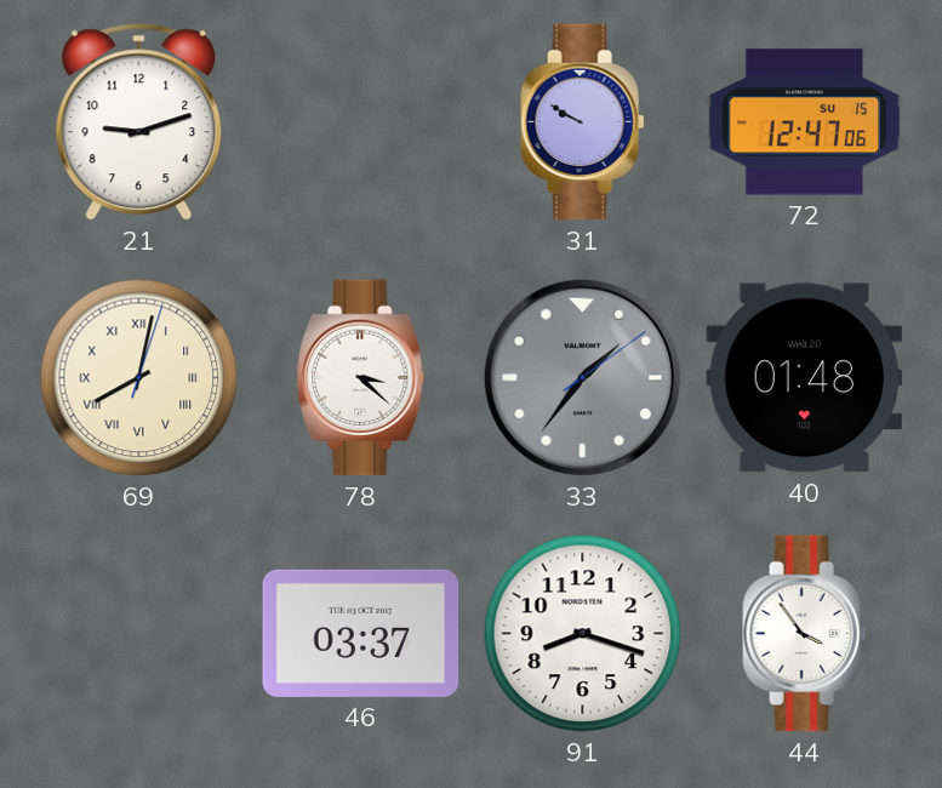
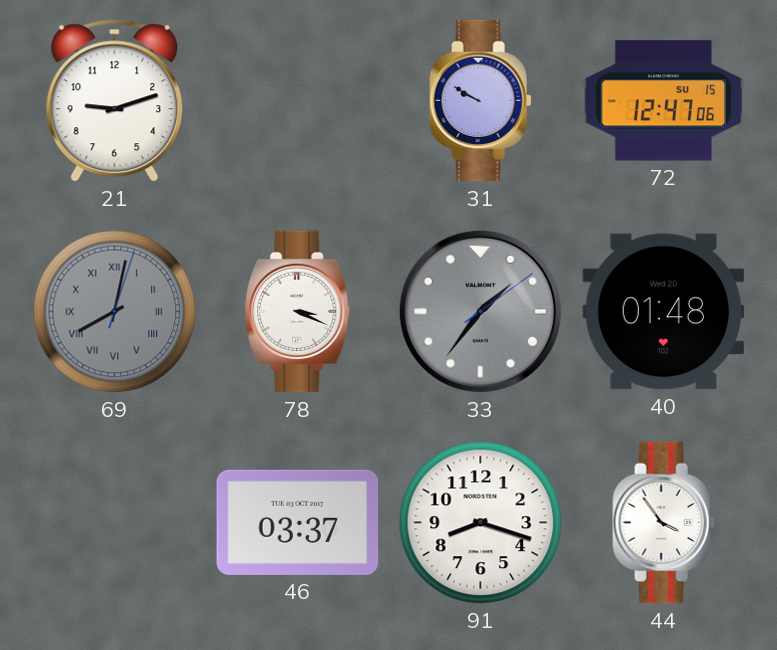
69 dial: cream -> grey (115, 312)
78: 3:22 -> 3:19 (298, 312)
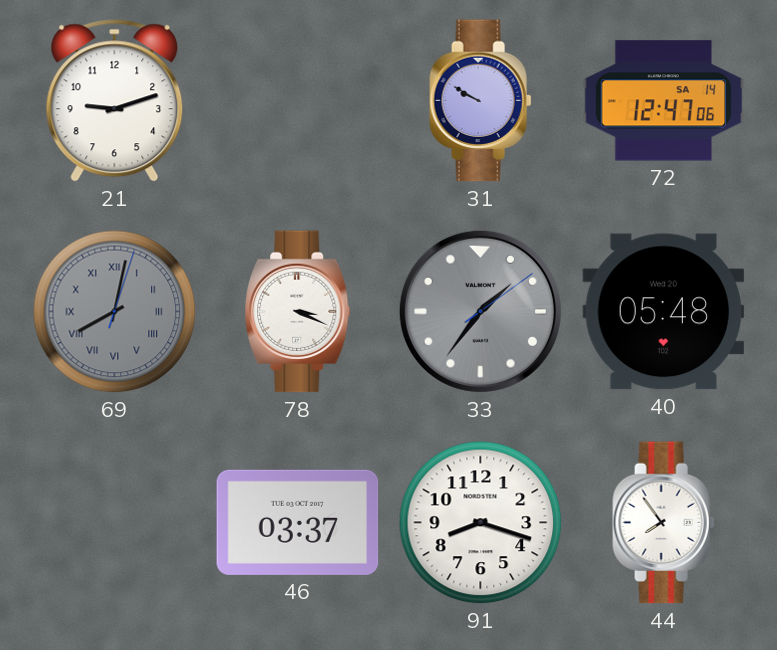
72 date: SU 15 -> SA 14 (664, 101)
40: 01:48 -> 05:48 (664, 312)
44: 3:54 -> 7:54 (664, 523)
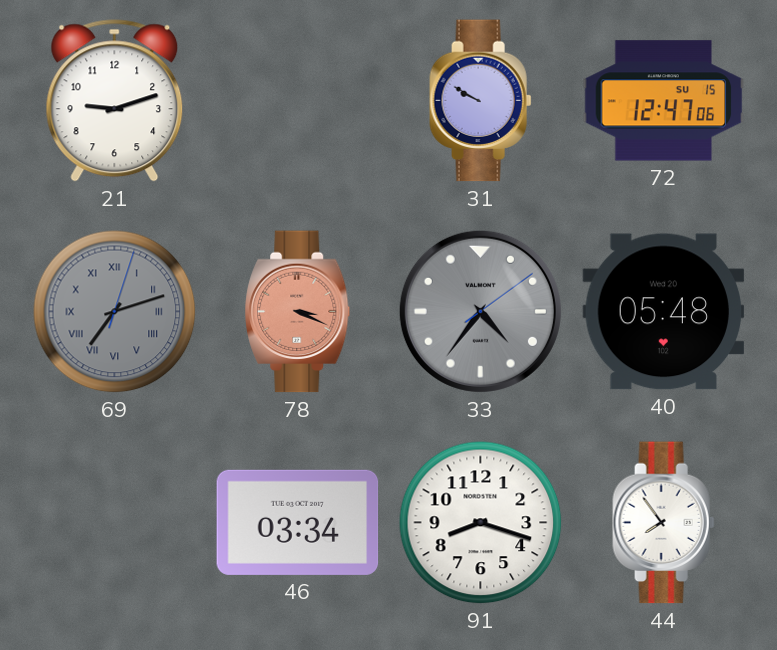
72 date: SA 14 -> SU 15 (664, 101)
69: 8:02 -> 7:12 (115, 312)
78 dial: white -> salmon (298, 312)
33: 1:36 -> 4:36 (480, 311)
46: 03:37 -> 03:34 (298, 522)
